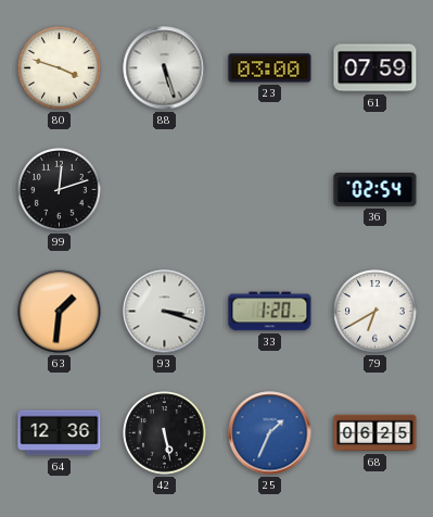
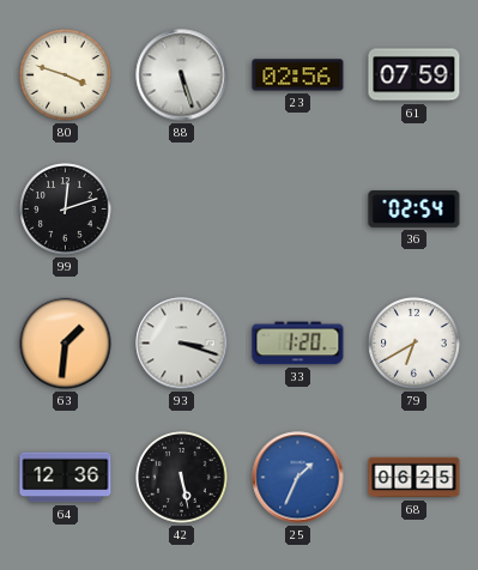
23: 03:00 -> 02:56 (298, 75)
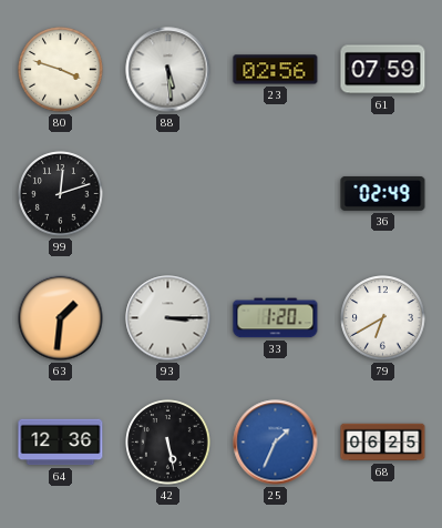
88: 5:27 -> 5:29 (168, 70)
36: 02:54 -> 02:49 (383, 193)
93: 3:18 -> 3:15 (168, 318)
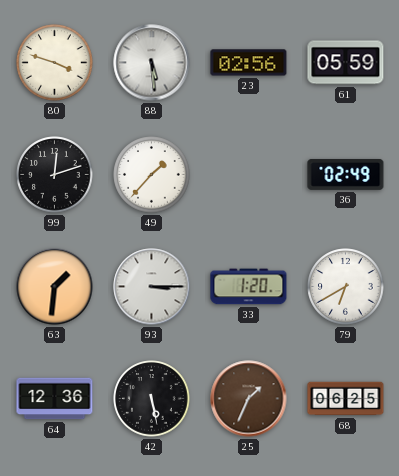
61: 07:59 -> 05:59 (346, 63)
49: none -> 1:37 (152, 175)
25 dial: blue -> brown (249, 399)
